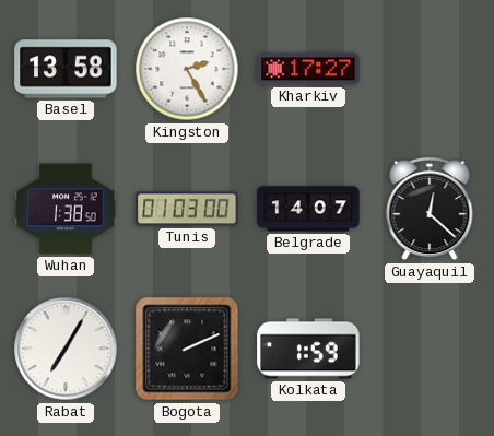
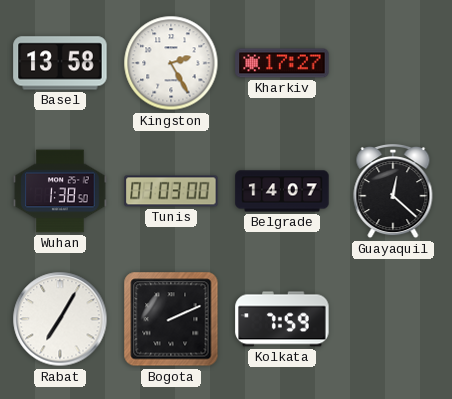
Kolkata: 1:59 -> 7:59 (282, 319)
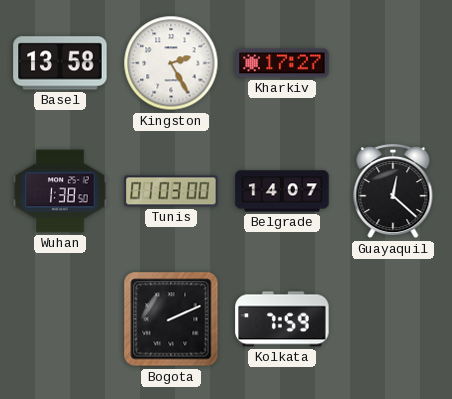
Rabat: 7:05 -> none (60, 319)
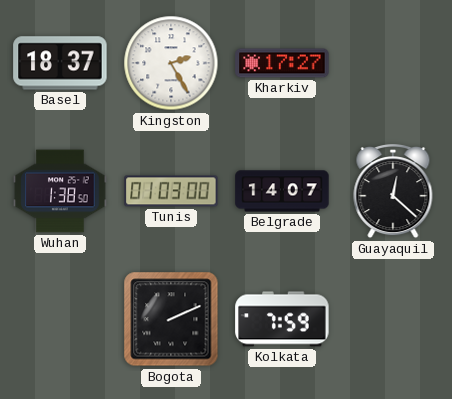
Basel: 13:58 -> 18:37 (60, 63)
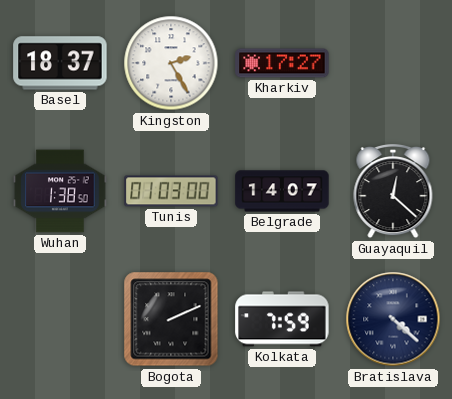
Bratislava: none -> 4:22 (393, 319)
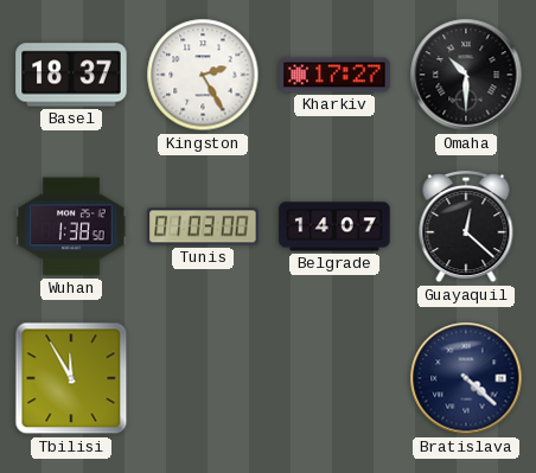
Omaha: none -> 10:30 (466, 75)
Tbilisi: none -> 11:55 (71, 378)
Bogota: 2:11 -> none (171, 319)
Kolkata: 7:59 -> none (282, 319)
